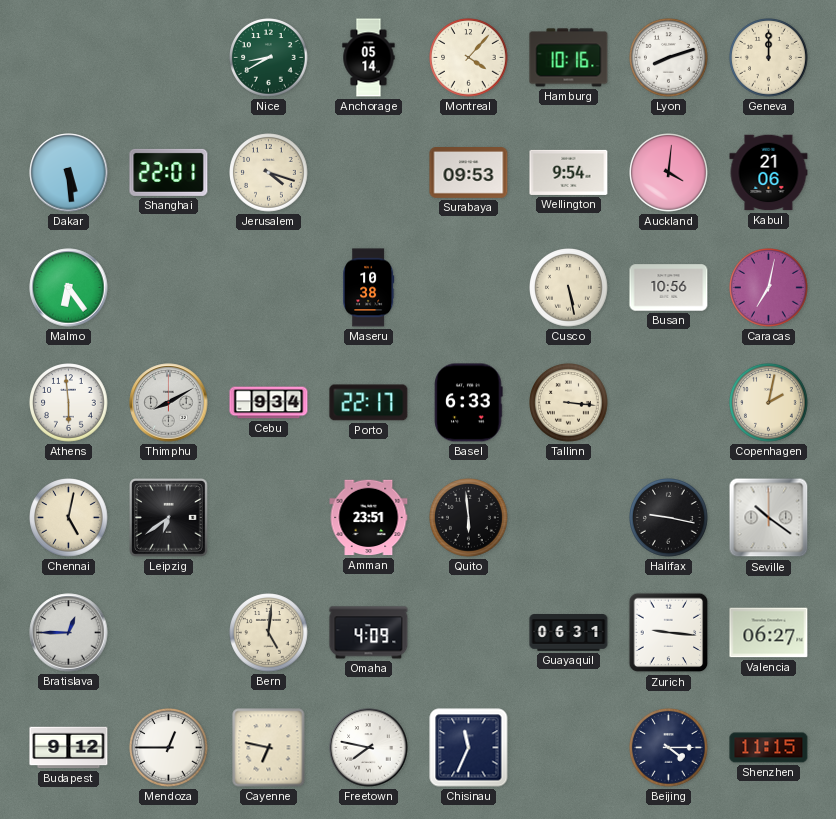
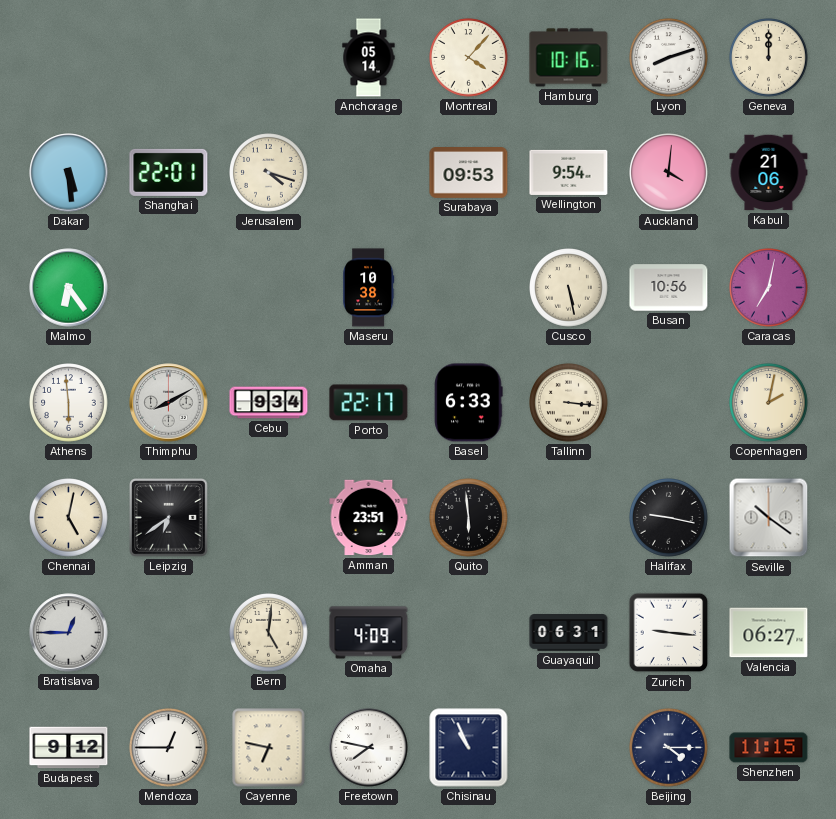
Nice: 8:40 -> none (269, 58)
Chisinau: 11:34 -> 10:56 (469, 748)
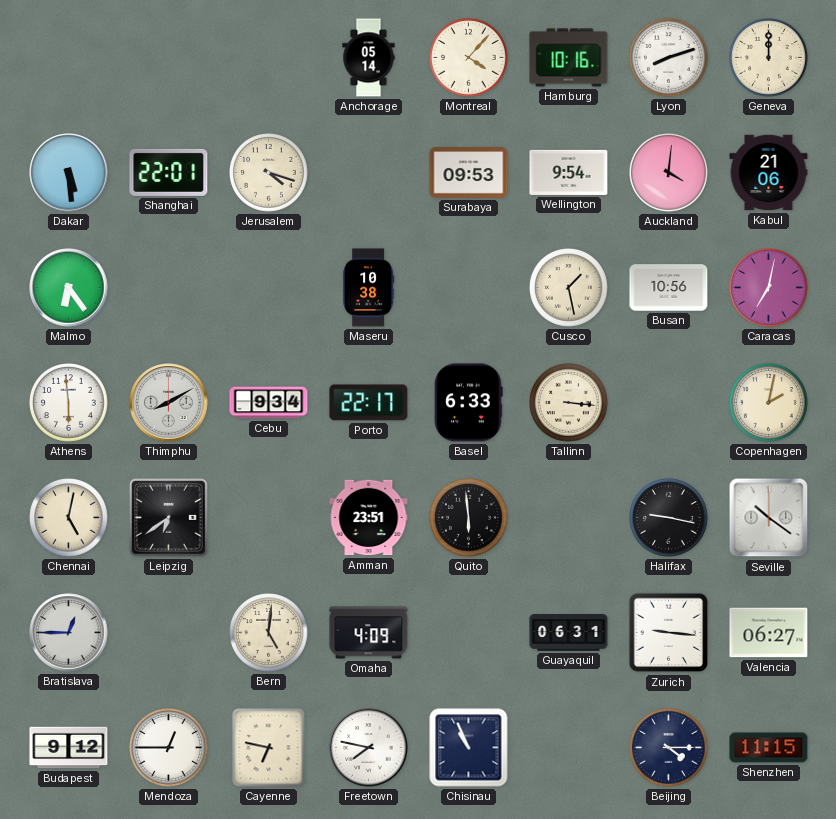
Cusco: 5:28 -> 1:28 (569, 288)
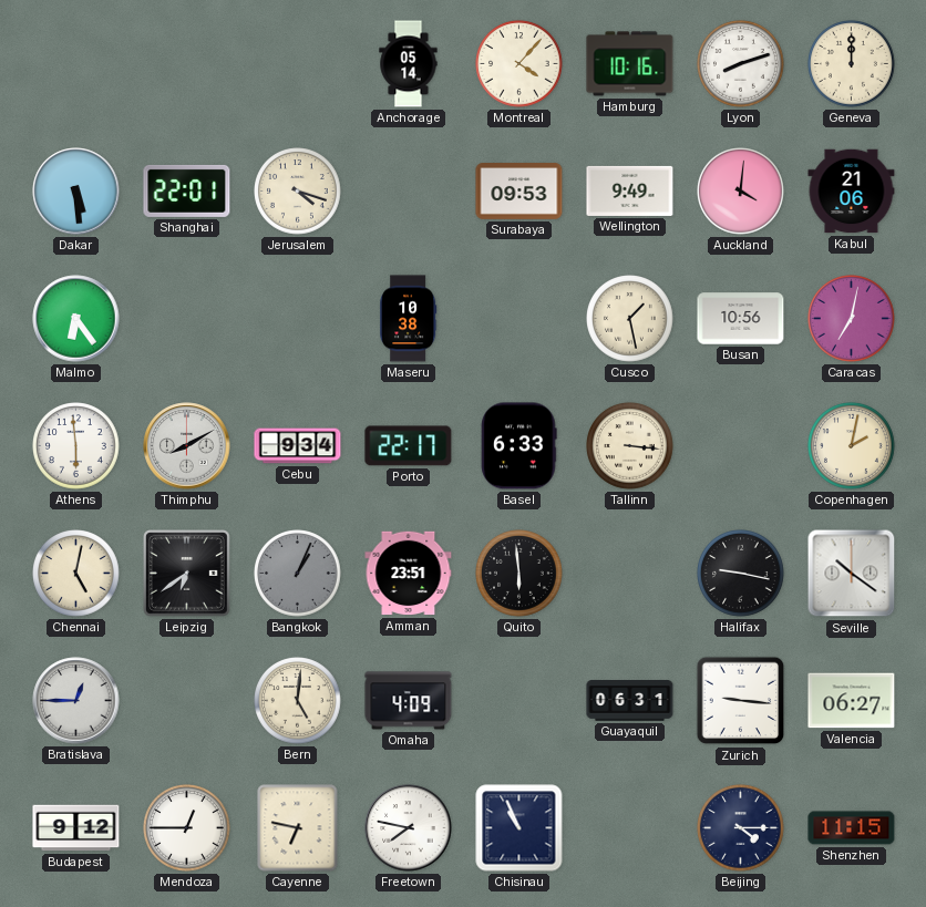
Wellington: 9:54 -> 9:49 (630, 190)
Bangkok: none -> 1:04 (298, 574)
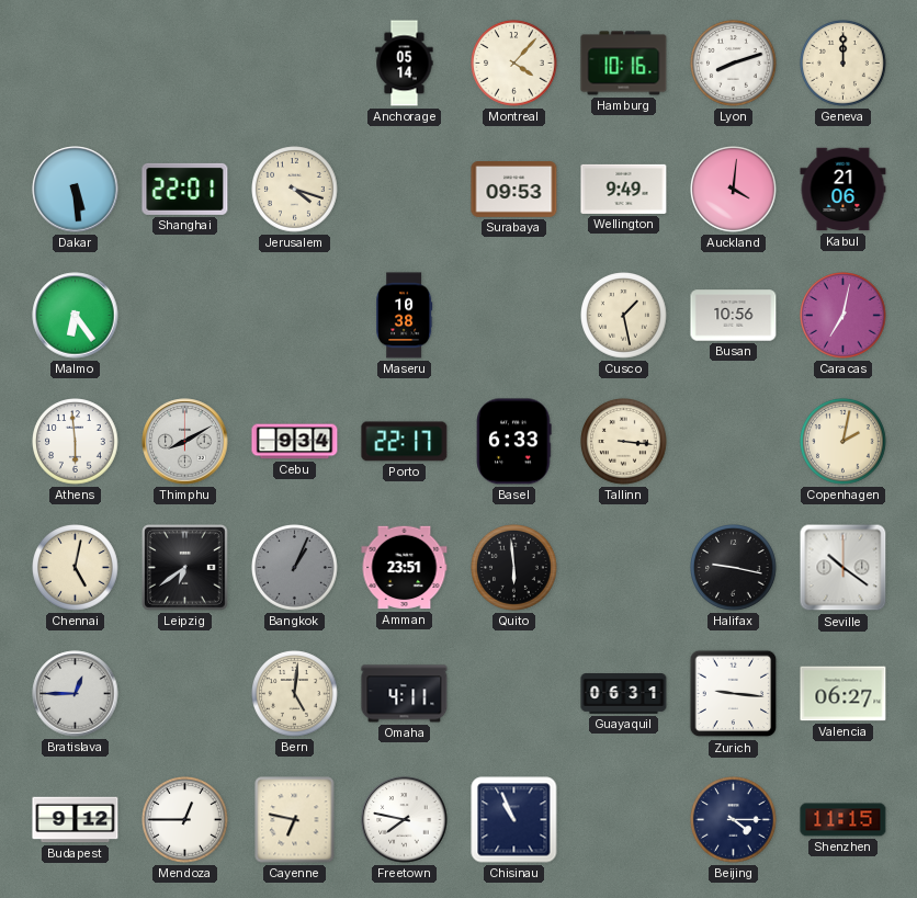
Omaha: 4:09 -> 4:11 (405, 694)
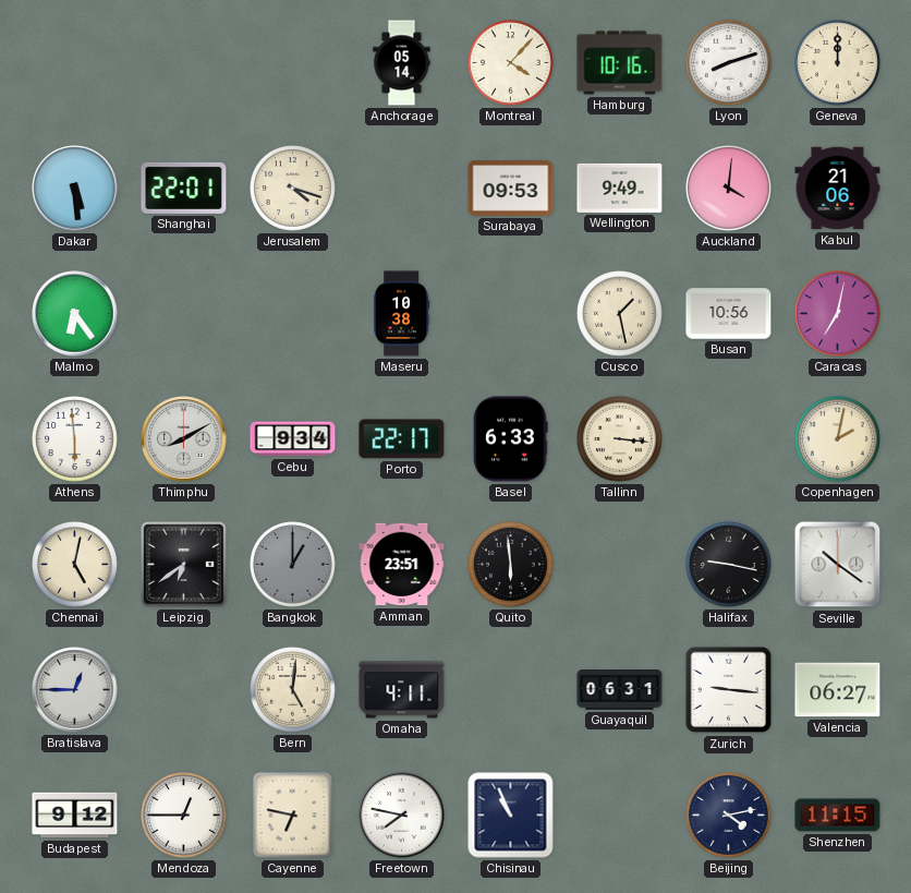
Bangkok: 1:04 -> 1:00 (293, 565)
Beijing: 4:15 -> 4:13 (729, 816)
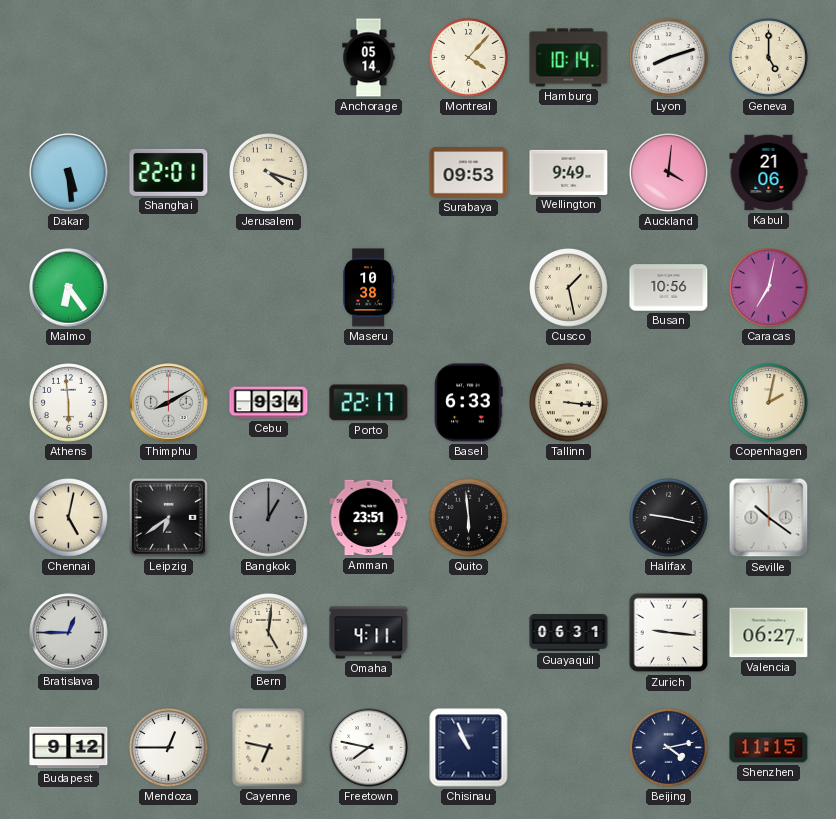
Hamburg: 10:16 -> 10:14 (569, 58)
Geneva: 12:00 -> 5:00 (769, 58)
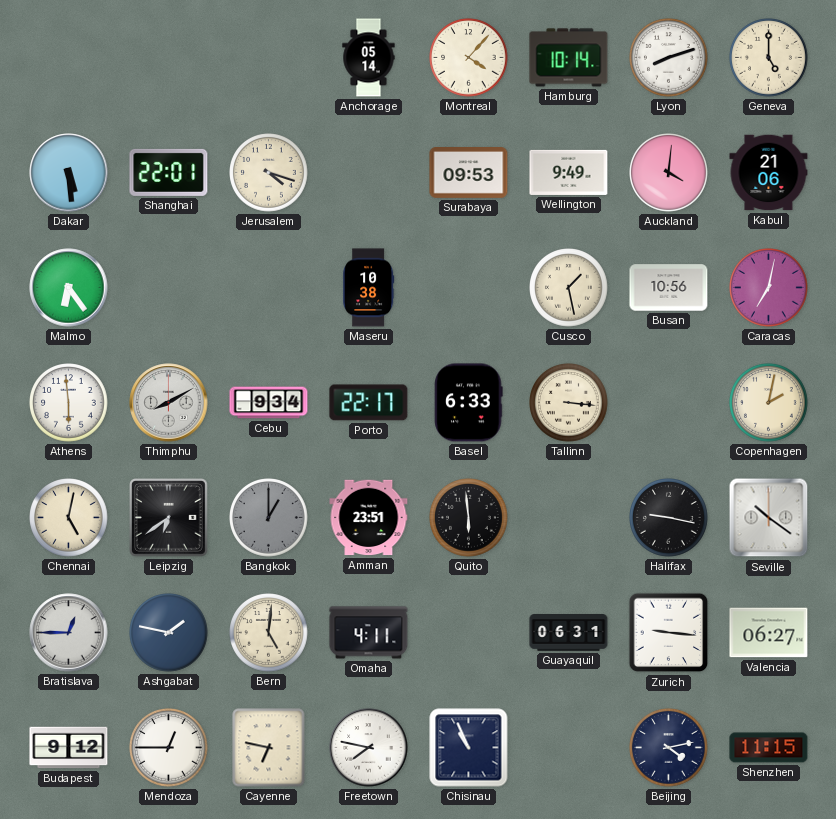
Ashgabat: none -> 1:47 (169, 633)
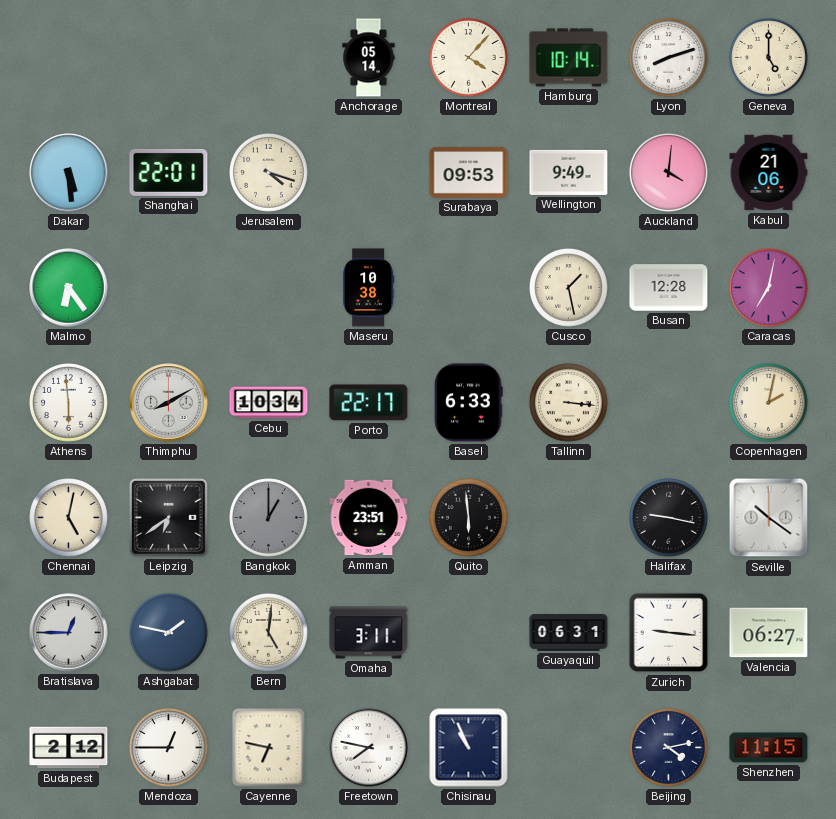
Busan: 10:56 -> 12:28 (669, 288)
Cebu: 9:34 -> 10:34 (269, 403)
Omaha: 4:11 -> 3:11 (369, 633)
Budapest: 9:12 -> 2:12 (69, 748)
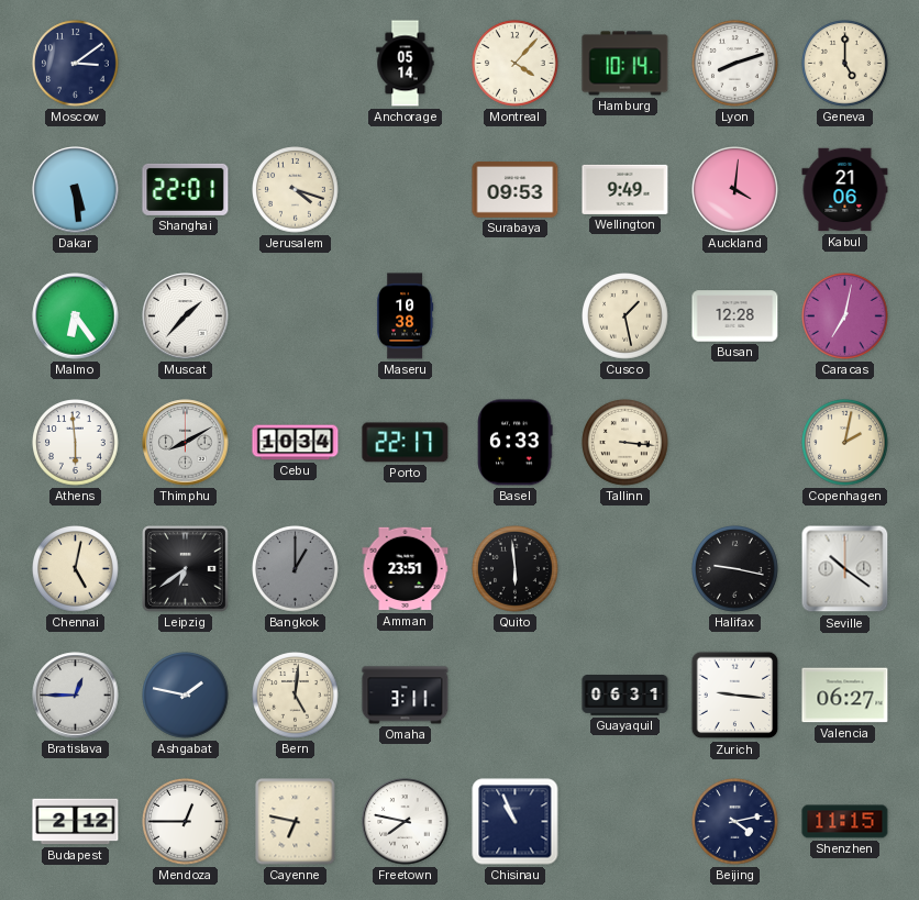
Moscow: none -> 3:09 (76, 64)
Muscat: none -> 1:37 (186, 316)
